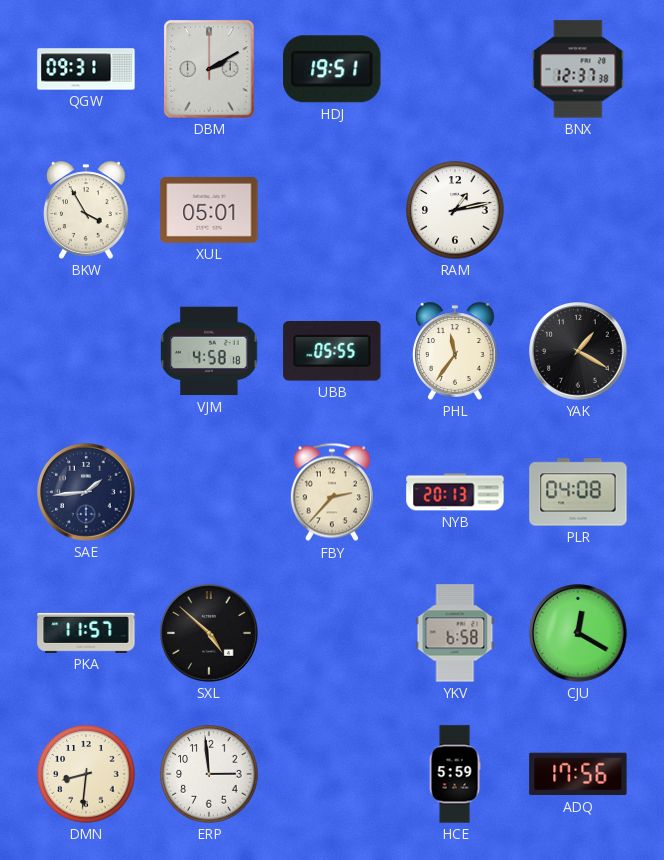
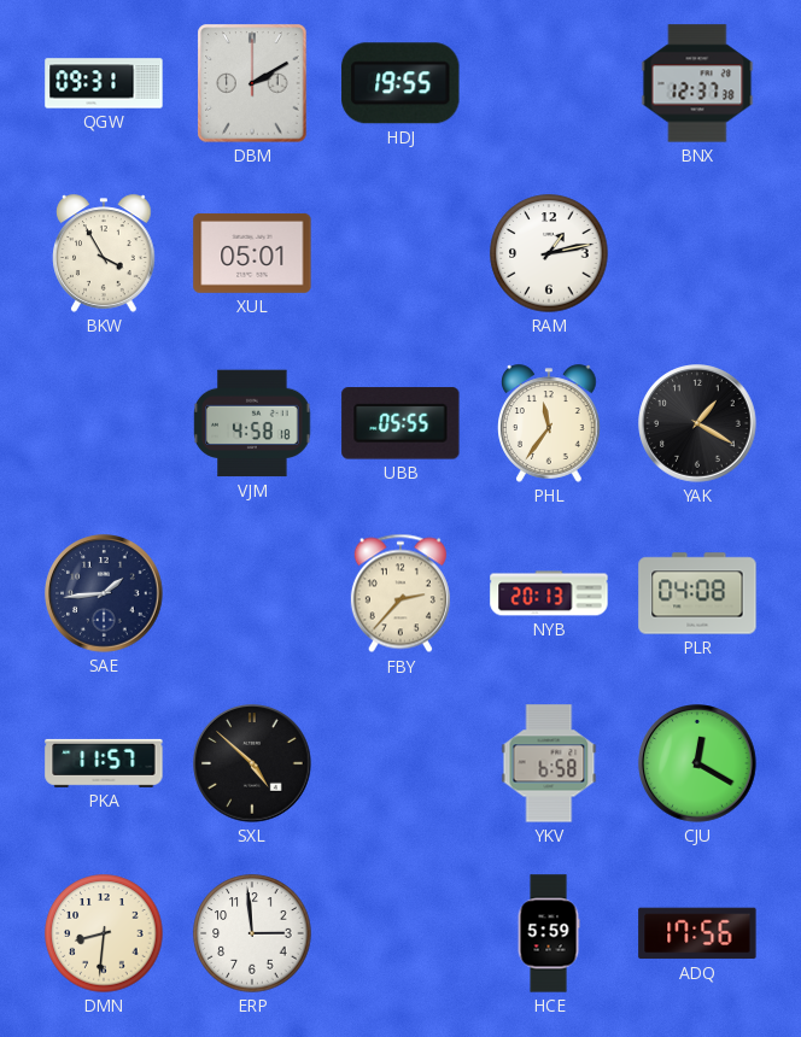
HDJ: 19:51 -> 19:55 (400, 83)
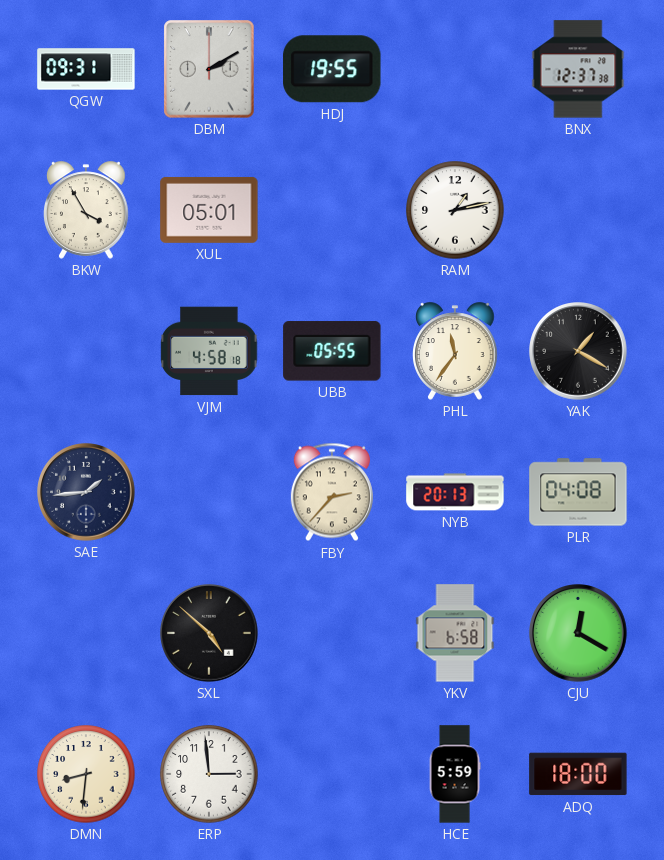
PKA: 11:57 -> none (104, 763)
ADQ: 17:56 -> 18:00 (578, 774)
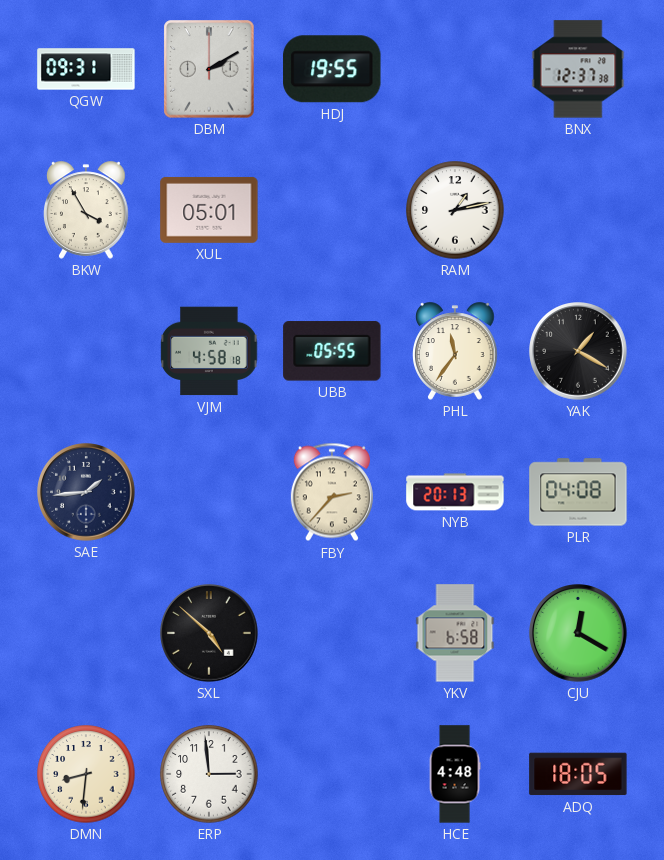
HCE: 5:59 -> 4:48 (455, 774)
ADQ: 18:00 -> 18:05 (578, 774)
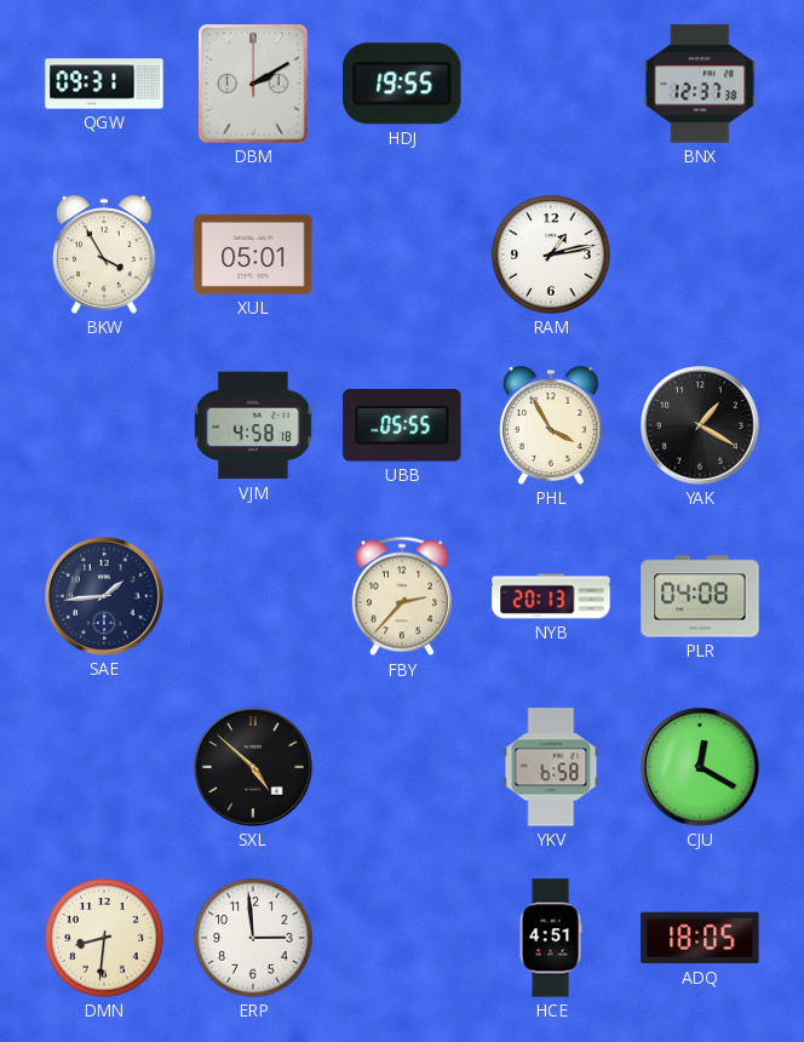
PHL: 11:36 -> 3:55 (552, 425)
HCE: 4:48 -> 4:51 (551, 938)
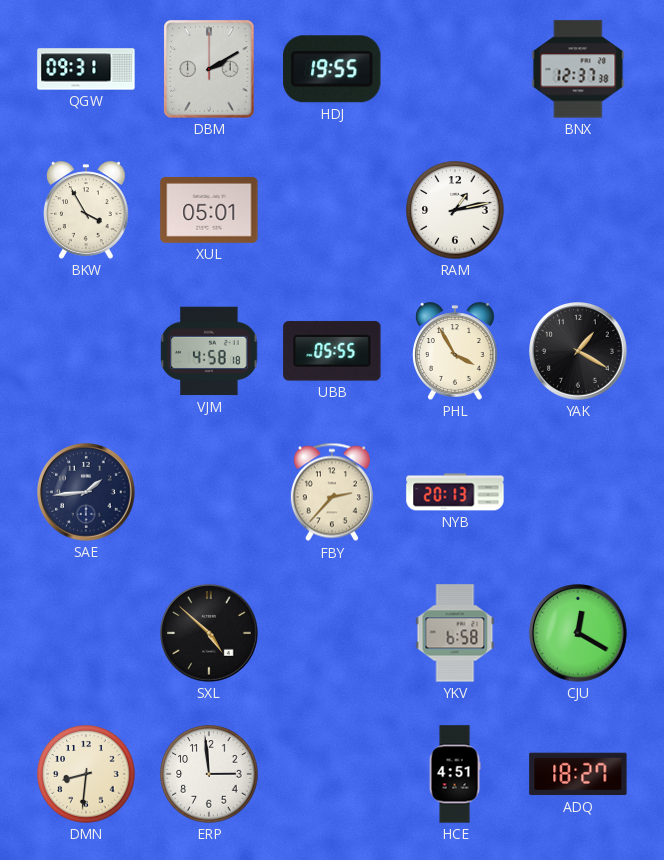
PLR: 04:08 -> none (700, 596)
ADQ: 18:05 -> 18:27 (578, 774)
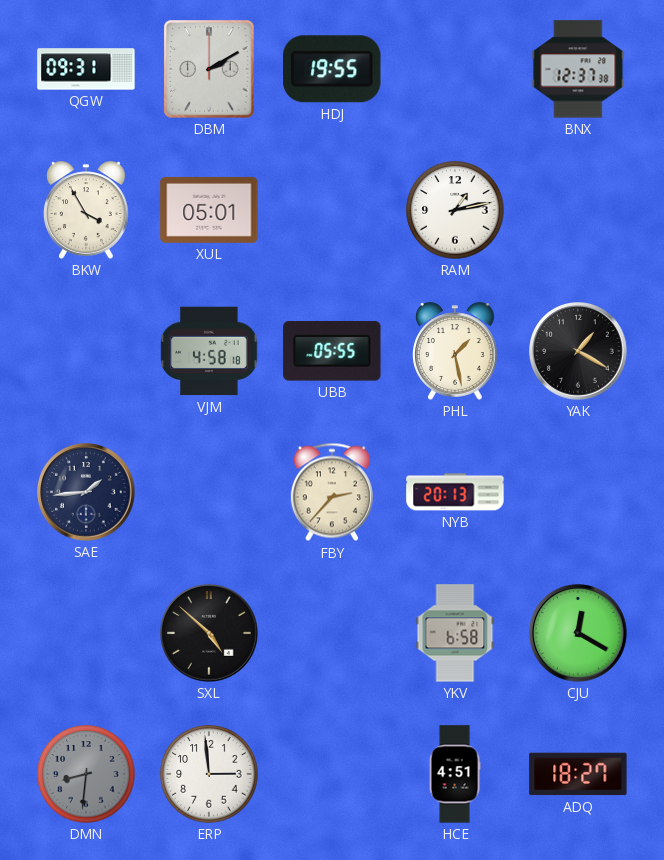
PHL: 3:55 -> 1:28 (456, 351)
DMN dial: cream -> grey (86, 774)
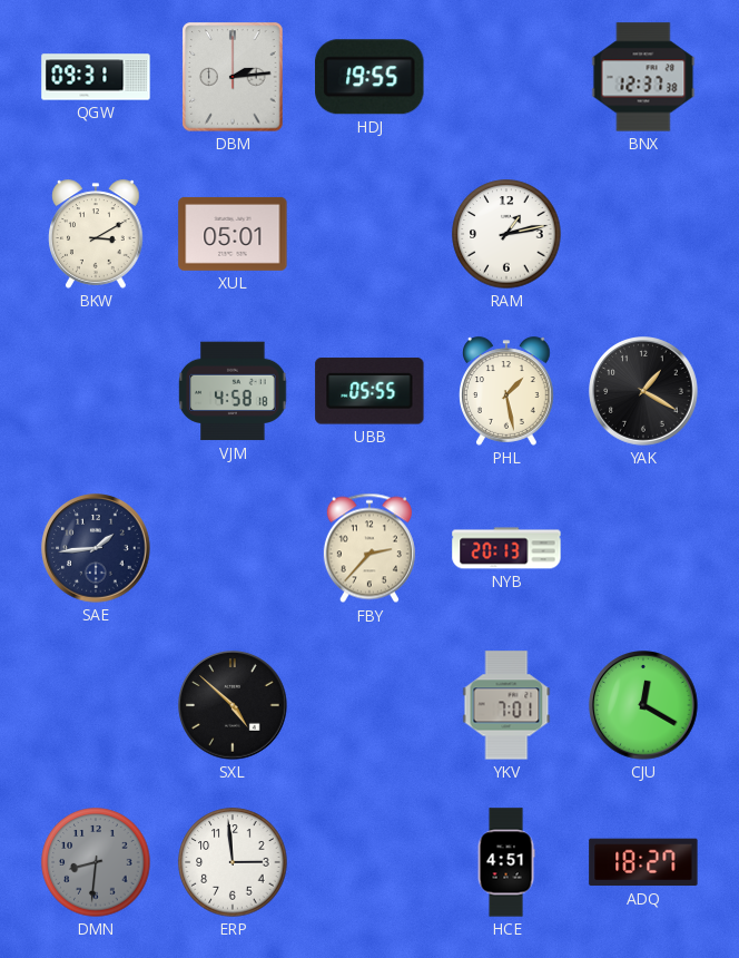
DBM: 2:10 -> 2:14 (233, 77)
BKW: 3:55 -> 3:10 (97, 234)
YKV: 6:58 -> 7:01 (506, 705)
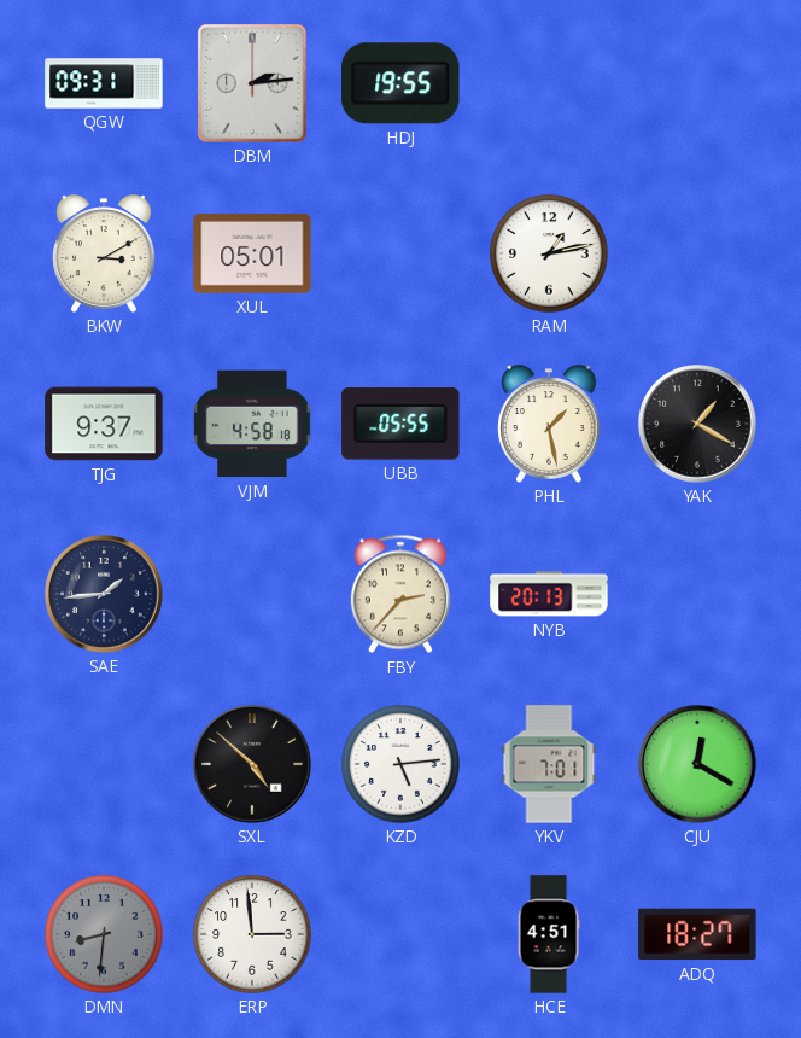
BNX: 12:37 -> none (643, 77)
TJG: none -> 9:37 (104, 424)
KZD: none -> 5:14 (400, 764)
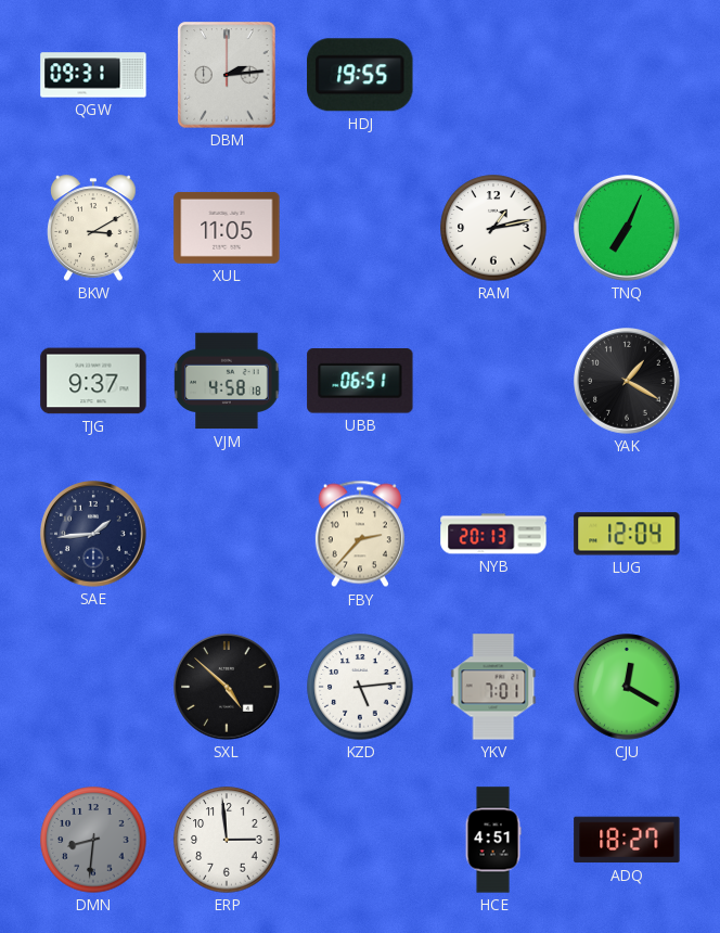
XUL: 05:01 -> 11:05 (227, 228)
TNQ: none -> 7:04 (627, 228)
UBB: 05:55 -> 06:51 (360, 381)
PHL: 1:28 -> none (550, 424)
LUG: none -> 12:04 (627, 534)
